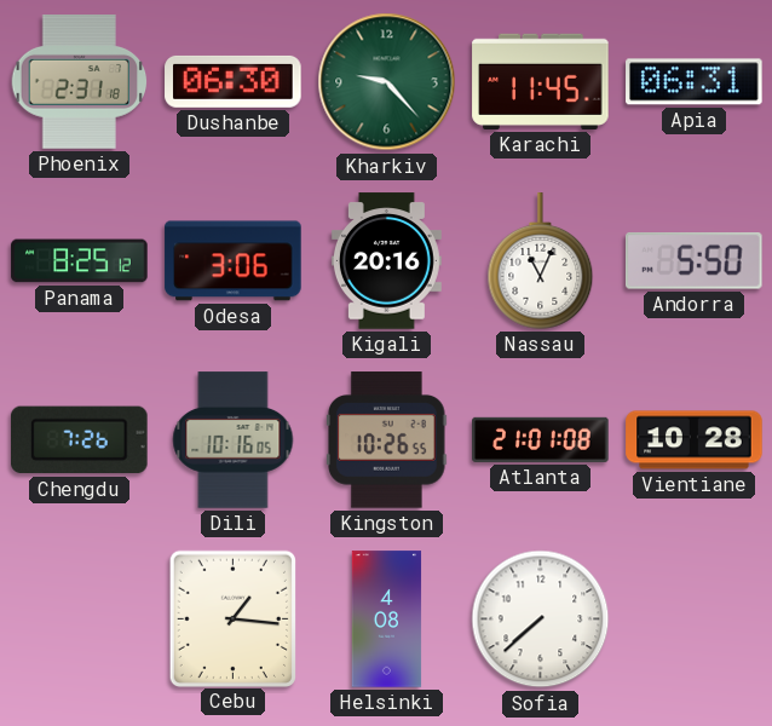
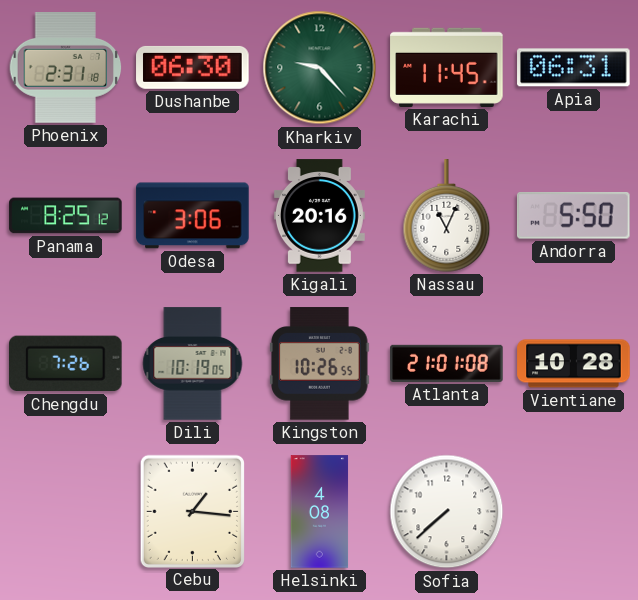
Dili: 10:16 -> 10:19 (193, 364)
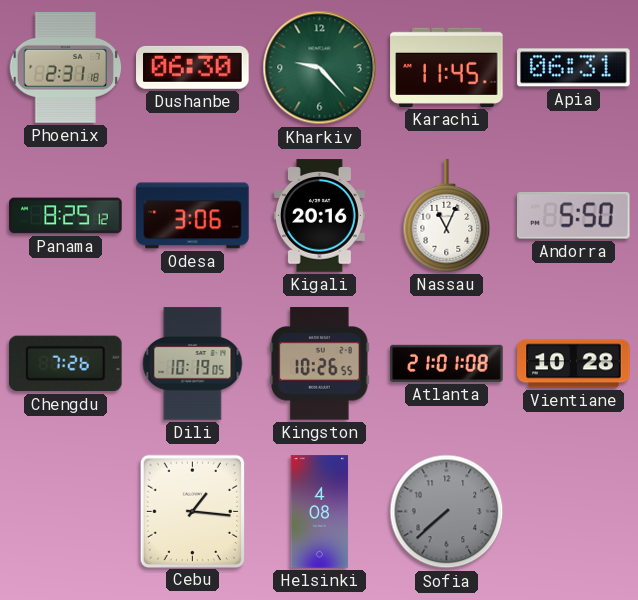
Sofia dial: white -> grey (447, 512)
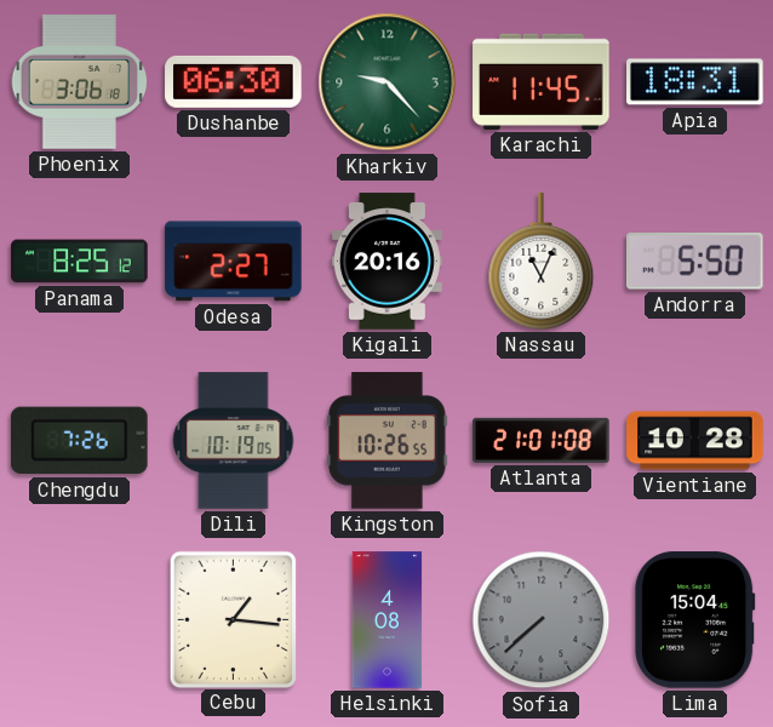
Phoenix: 2:31 -> 3:06 (80, 82)
Apia: 06:31 -> 18:31 (695, 82)
Odesa: 3:06 -> 2:27 (234, 262)
Lima: none -> 15:04 (695, 620)
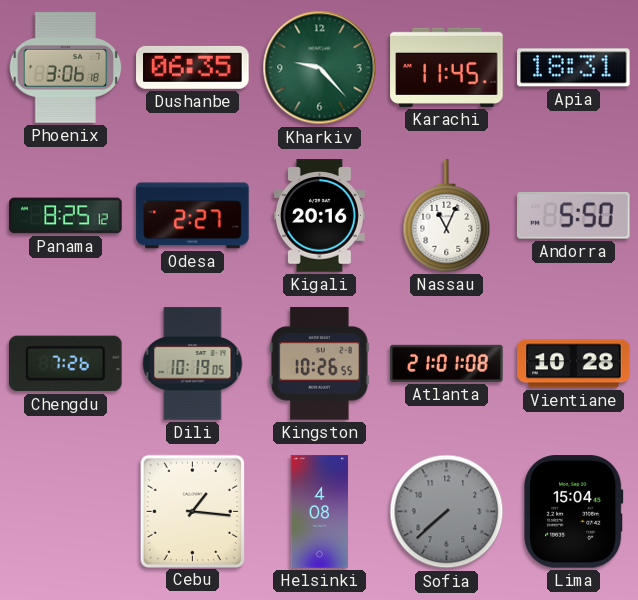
Dushanbe: 06:30 -> 06:35 (193, 67)
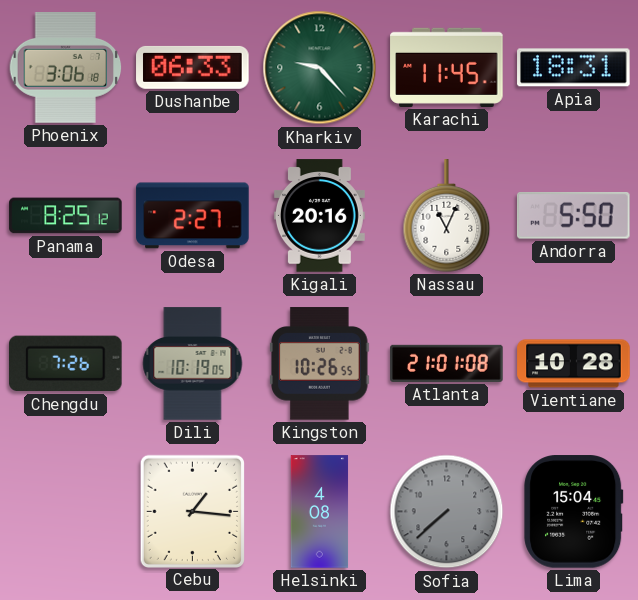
Dushanbe: 06:35 -> 06:33 (193, 67)
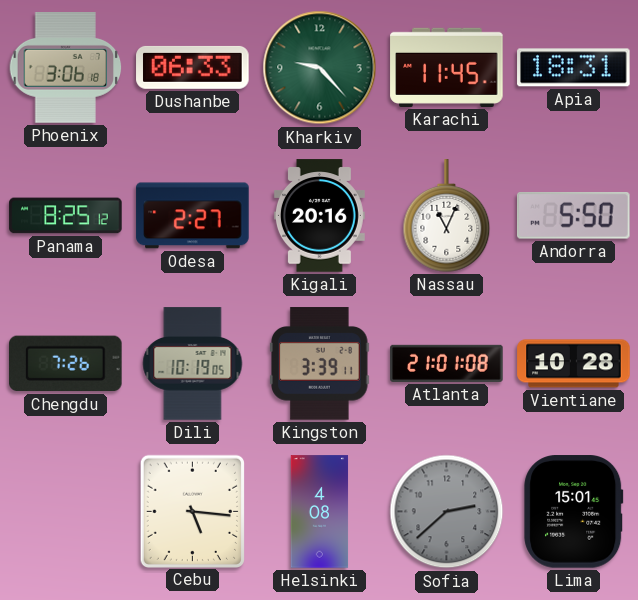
Kingston: 10:26 -> 3:39 (320, 364)
Cebu: 1:16 -> 5:16 (192, 511)
Sofia: 7:38 -> 2:38 (447, 512)
Lima: 15:04 -> 15:01 (574, 512)
